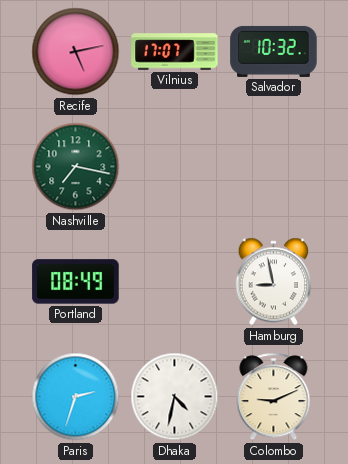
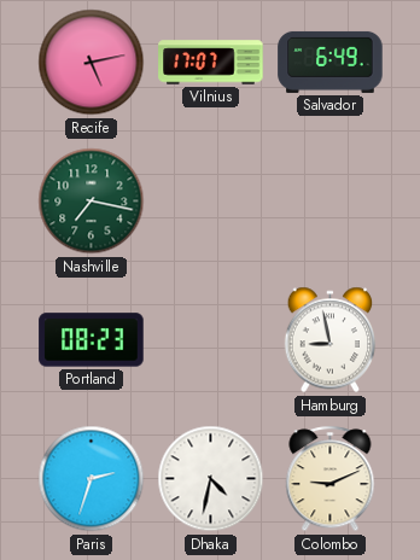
Salvador: 10:32 -> 6:49 (331, 62)
Portland: 08:49 -> 08:23 (92, 340)
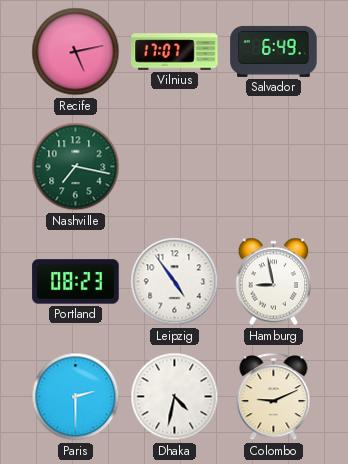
Leipzig: none -> 4:54 (175, 282)
Paris: 2:33 -> 2:30 (76, 397)
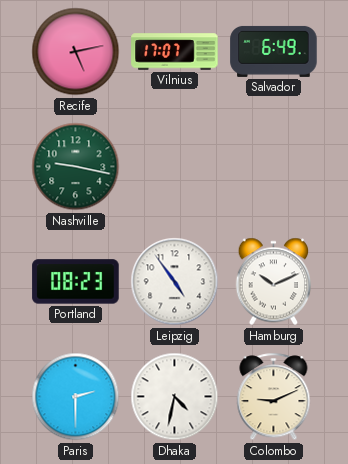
Nashville: 7:17 -> 9:17 (76, 167)
Hamburg: 8:58 -> 10:11 (274, 282)
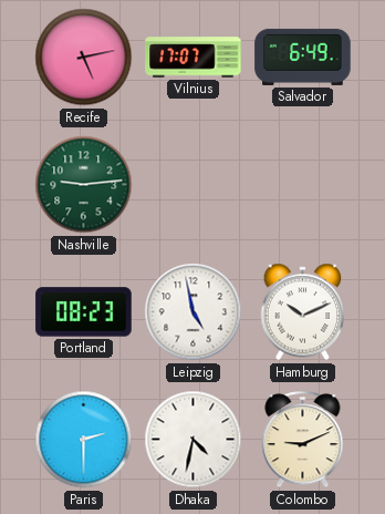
Nashville: 9:17 -> 9:14 (84, 185)
Leipzig: 4:54 -> 4:58 (194, 312)
